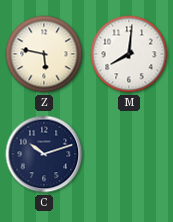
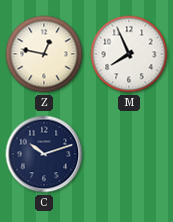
Z: 5:47 -> 12:47 (44, 54)
M: 8:01 -> 7:56 (129, 54)
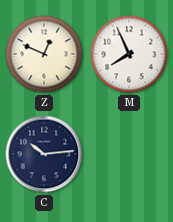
Z: 12:47 -> 12:49 (44, 54)
C: 10:12 -> 10:14 (44, 154)
